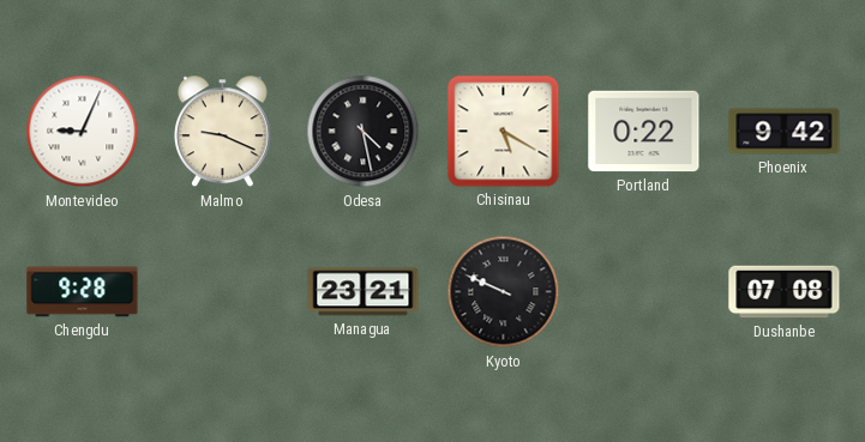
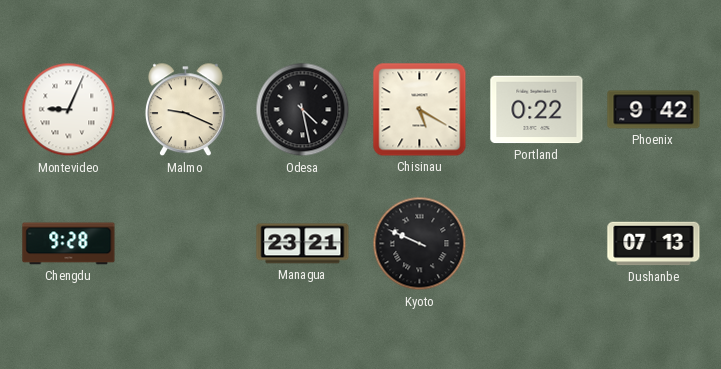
Dushanbe: 07:08 -> 07:13 (654, 244)
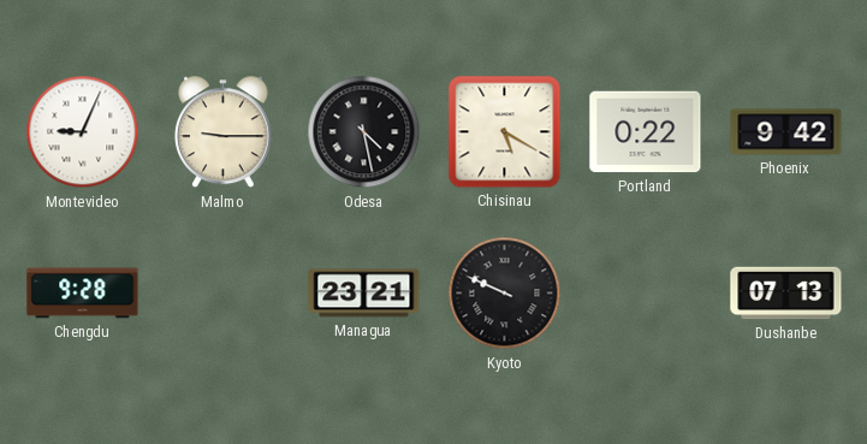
Malmo: 9:19 -> 9:15 (222, 132)
